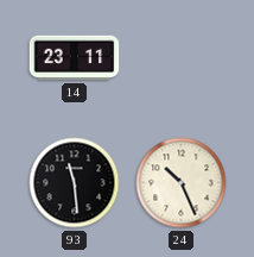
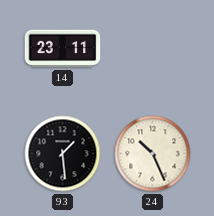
93: 11:29 -> 1:29 (63, 154)
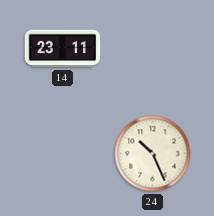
93: 1:29 -> none (63, 154)
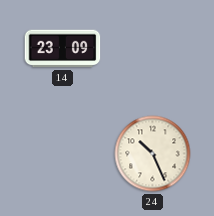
14: 23:11 -> 23:09 (63, 49)
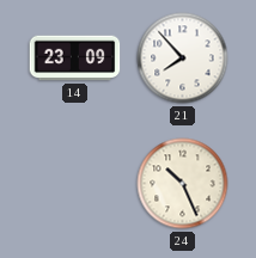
21: none -> 7:53 (183, 59)
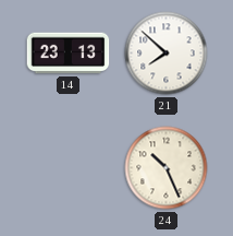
14: 23:09 -> 23:13 (69, 54)
21: 7:53 -> 7:52 (167, 54)
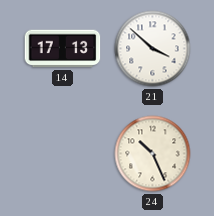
14: 23:13 -> 17:13 (63, 49)
21: 7:52 -> 3:52 (153, 49)
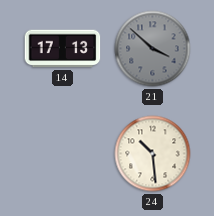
21 dial: white -> grey (153, 49)
24: 10:26 -> 10:29 (153, 154)
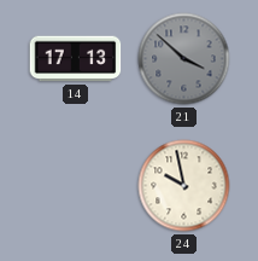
24: 10:29 -> 9:58 (184, 186)
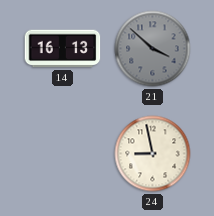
14: 17:13 -> 16:13 (63, 49)
24: 9:58 -> 8:58 (153, 154)
